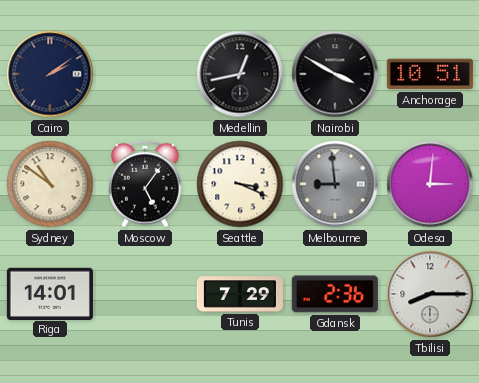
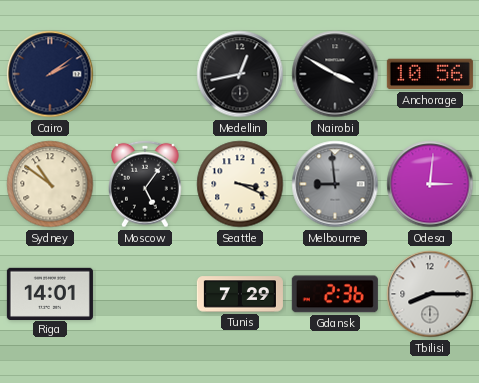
Anchorage: 10:51 -> 10:56 (430, 74)
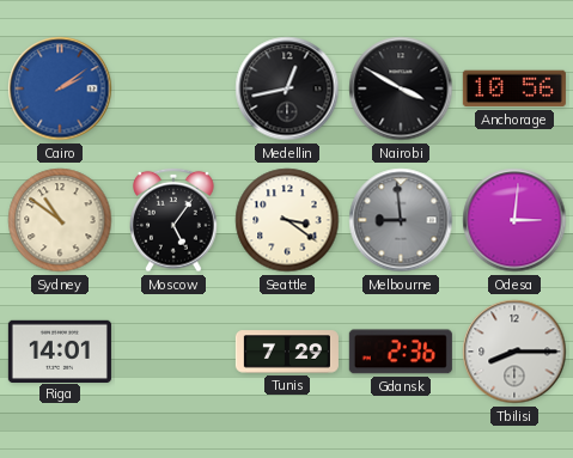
Cairo dial: navy -> blue (60, 88)
Seattle: 3:19 -> 3:21 (287, 220)
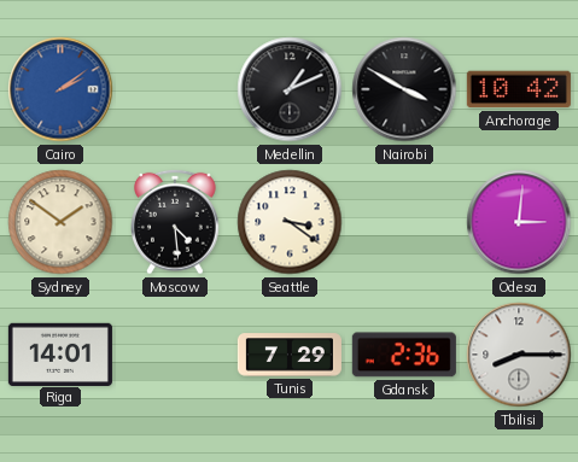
Medellin: 12:43 -> 1:11 (290, 89)
Anchorage: 10:56 -> 10:42 (519, 89)
Sydney: 10:51 -> 1:51 (60, 222)
Moscow: 5:06 -> 4:29 (175, 222)
Melbourne: 8:59 -> none (401, 220)
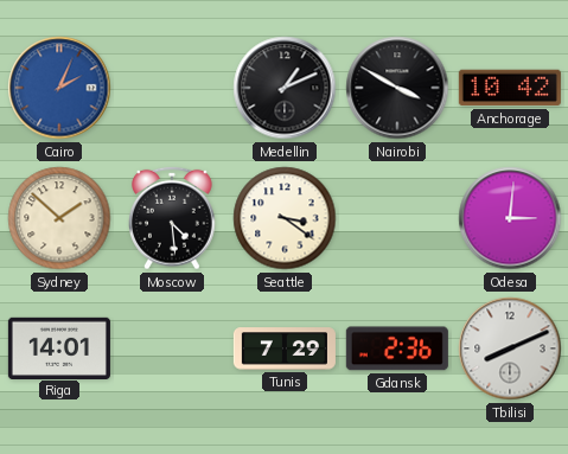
Cairo: 2:09 -> 2:04 (59, 88)
Sydney: 1:51 -> 1:52 (59, 218)
Tbilisi: 8:15 -> 8:11 (510, 349)
